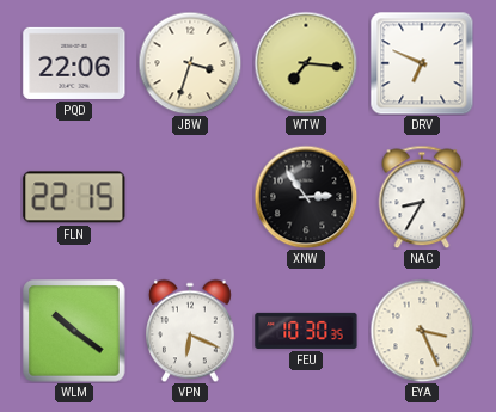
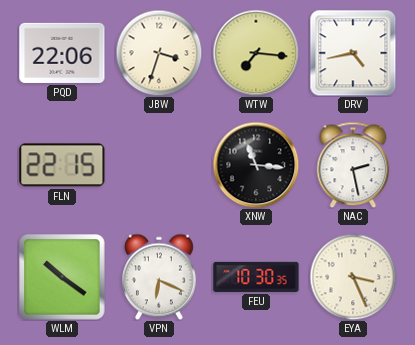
DRV: 6:49 -> 4:43 (353, 53)
XNW: 2:54 -> 11:16 (256, 165)
NAC: 8:35 -> 2:28 (353, 165)
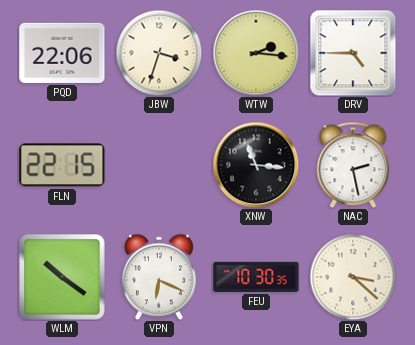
WTW: 7:16 -> 2:16 (256, 53)
DRV: 4:43 -> 4:45 (353, 53)
EYA: 3:26 -> 3:22 (353, 277)
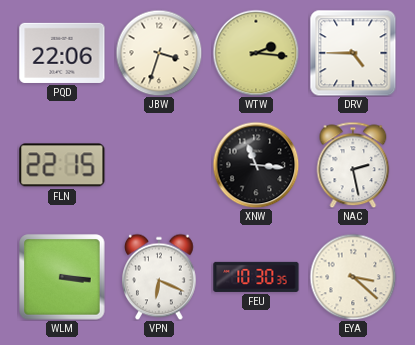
WLM: 10:21 -> 3:16 (62, 277)
